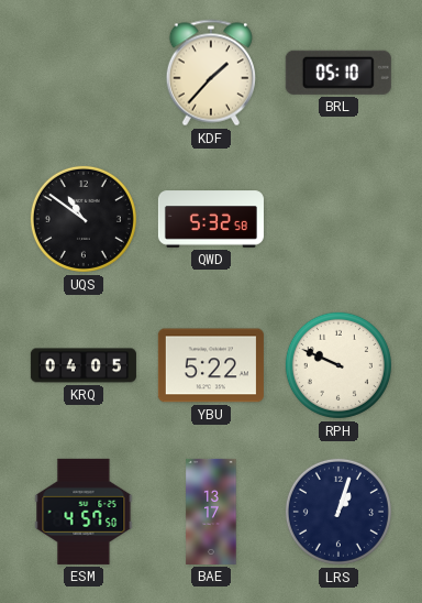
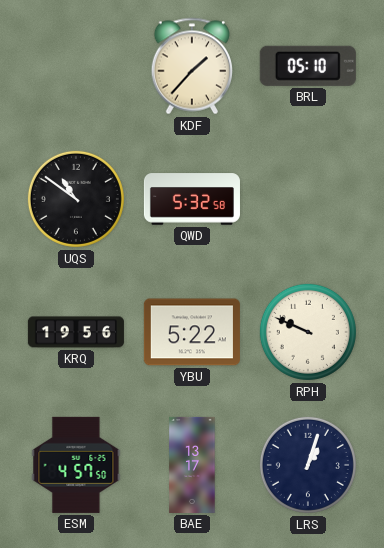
KRQ: 04:05 -> 19:56 (76, 332)
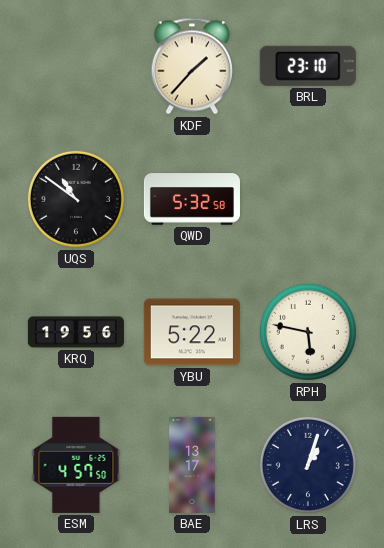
BRL: 05:10 -> 23:10 (308, 66)
RPH: 9:49 -> 5:47 (308, 332)
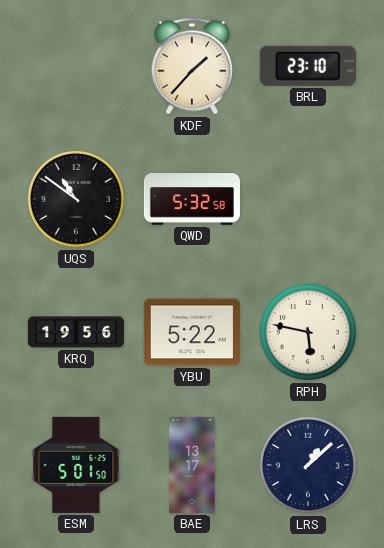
ESM: 4:57 -> 5:01 (76, 465)
LRS: 1:03 -> 1:08 (308, 465)
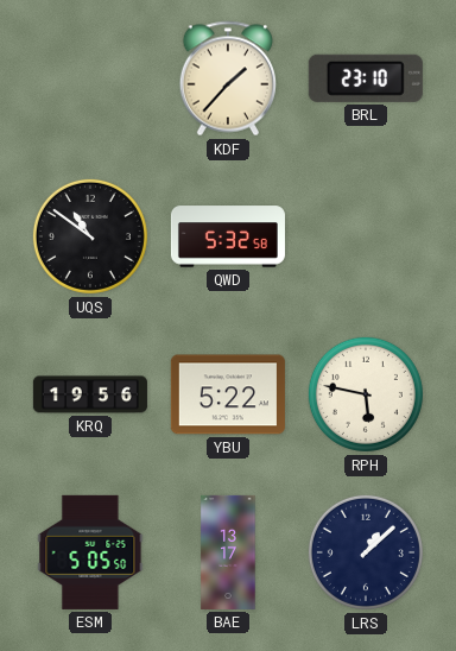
ESM: 5:01 -> 5:05 (90, 552)
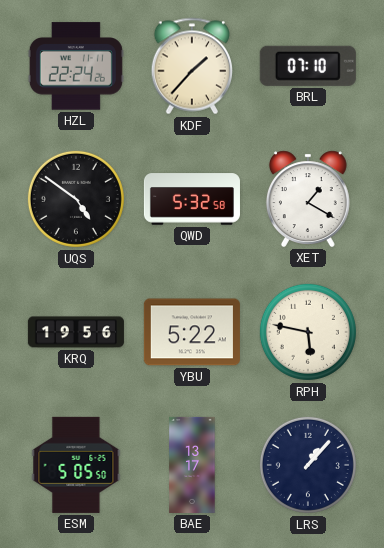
HZL: none -> 22:24 (76, 66)
BRL: 23:10 -> 07:10 (308, 66)
UQS: 10:51 -> 4:51 (76, 199)
XET: none -> 1:20 (308, 199)
LRS: 1:08 -> 1:07 (308, 465)
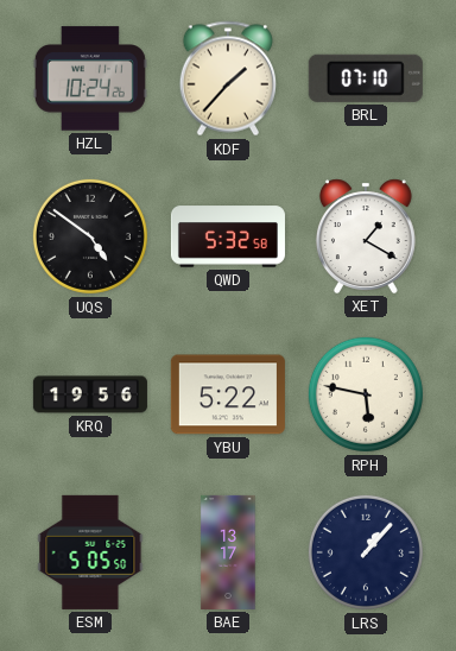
HZL: 22:24 -> 10:24 (90, 78)
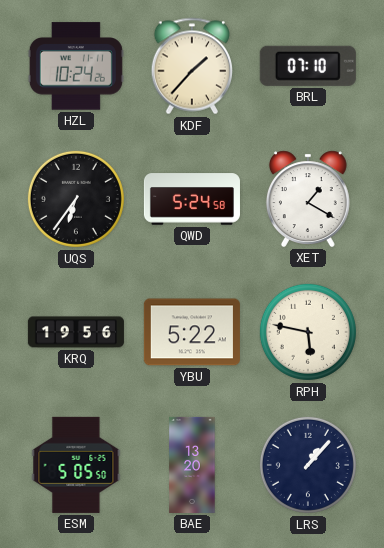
UQS: 4:51 -> 6:36 (76, 199)
QWD: 5:32 -> 5:24 (192, 199)
BAE: 13:17 -> 13:20 (192, 465)
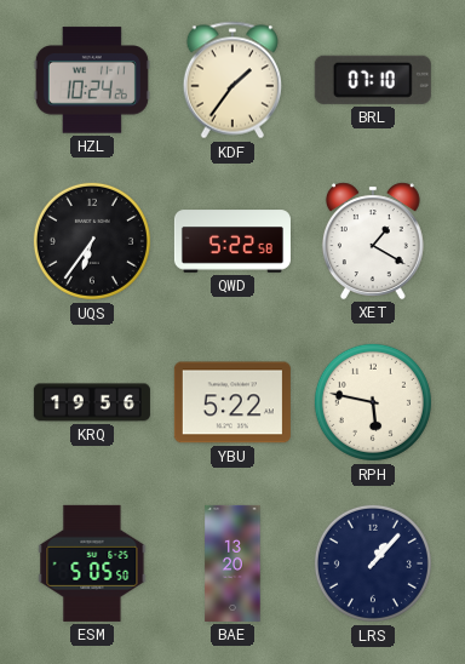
KDF: 1:37 -> 1:36 (231, 80)
QWD: 5:24 -> 5:22 (232, 241)
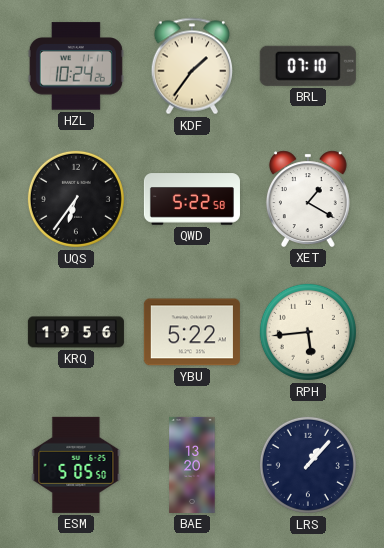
RPH: 5:47 -> 5:44 (308, 332)
